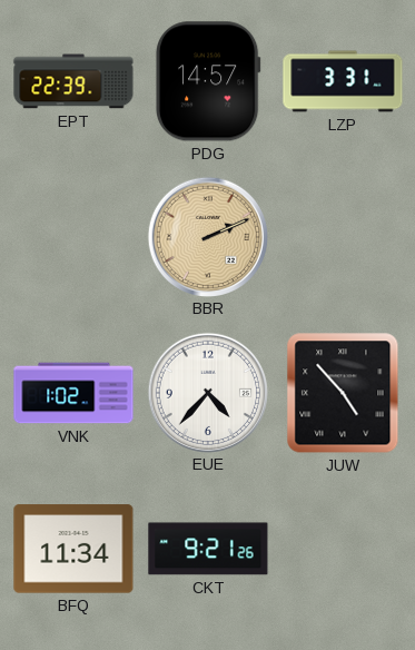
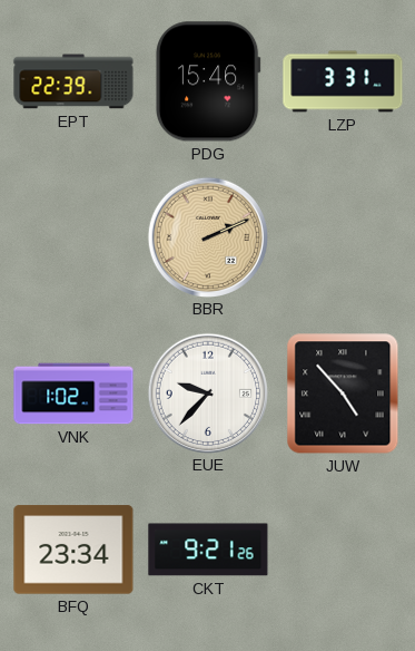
PDG: 14:57 -> 15:46 (208, 81)
EUE: 4:37 -> 9:37 (207, 392)
BFQ: 11:34 -> 23:34 (73, 550)
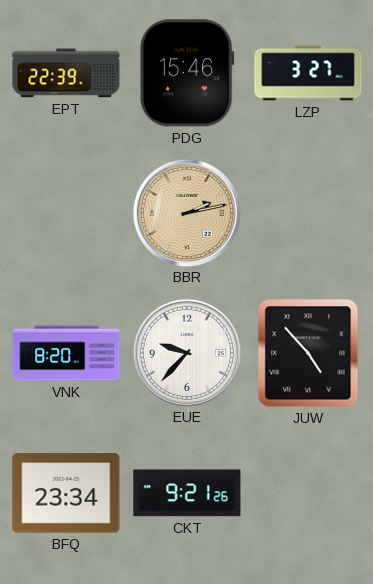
LZP: 3:31 -> 3:27 (308, 73)
BBR: 2:11 -> 2:13 (186, 212)
VNK: 1:02 -> 8:20 (66, 353)
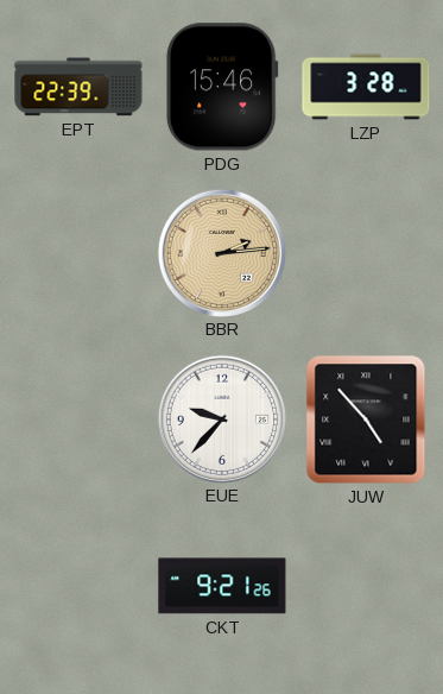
LZP: 3:27 -> 3:28 (366, 87)
BBR: 2:13 -> 2:14 (221, 252)
VNK: 8:20 -> none (66, 353)
BFQ: 23:34 -> none (66, 493)
